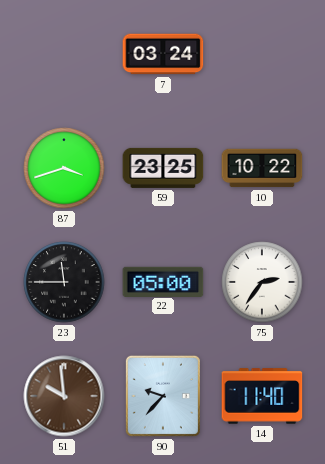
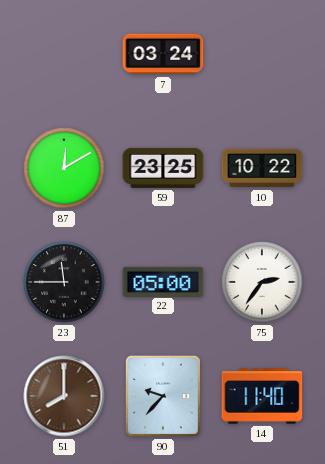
87: 3:42 -> 12:10 (64, 168)
51: 9:59 -> 8:00 (64, 396)
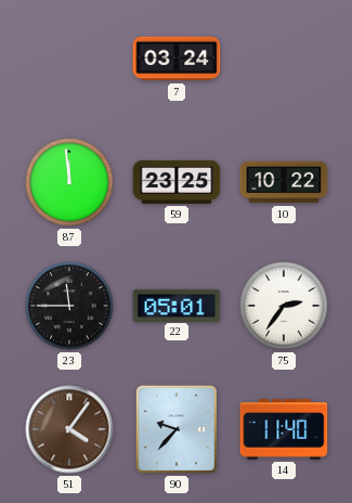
87: 12:10 -> 11:59 (69, 182)
22: 05:00 -> 05:01 (177, 305)
51: 8:00 -> 4:06 (69, 429)
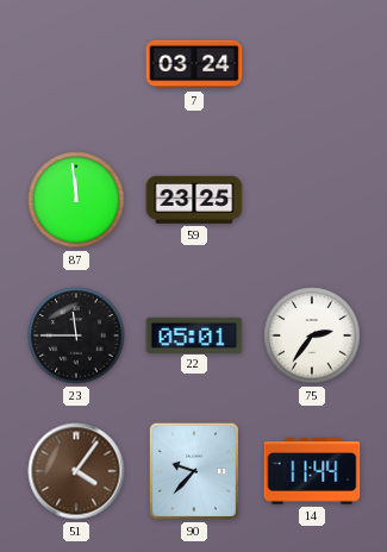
10: 10:22 -> none (284, 182)
14: 11:40 -> 11:44 (312, 471)
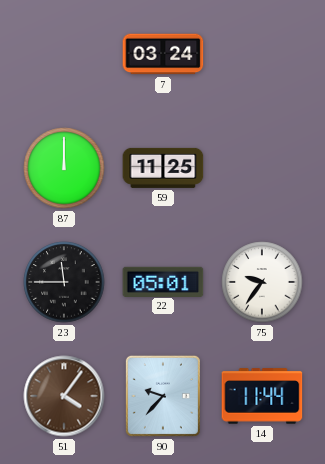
87: 11:59 -> 12:00 (64, 168)
59: 23:25 -> 11:25 (163, 168)
75: 2:36 -> 9:36 (262, 282)
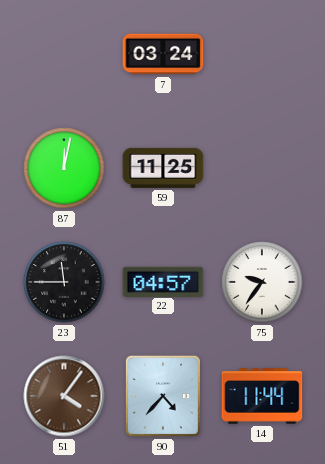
87: 12:00 -> 12:02 (64, 168)
22: 05:01 -> 04:57 (163, 281)
90: 9:37 -> 4:37 (163, 396)
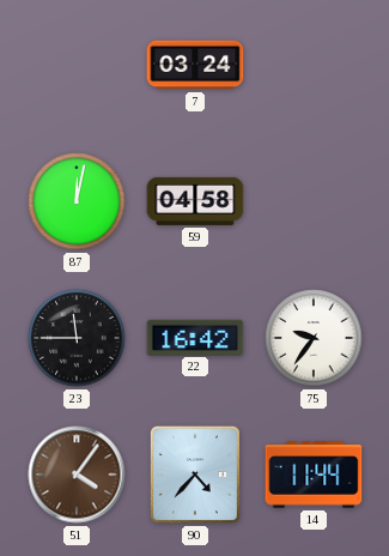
59: 11:25 -> 04:58 (195, 201)
22: 04:57 -> 16:42 (195, 337)
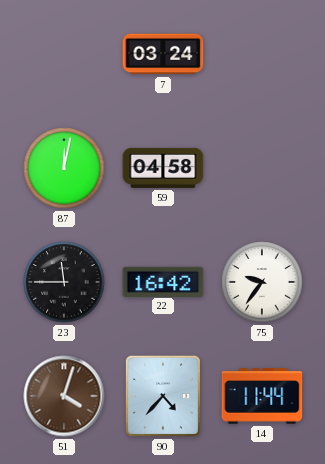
51: 4:06 -> 4:03 (64, 396)
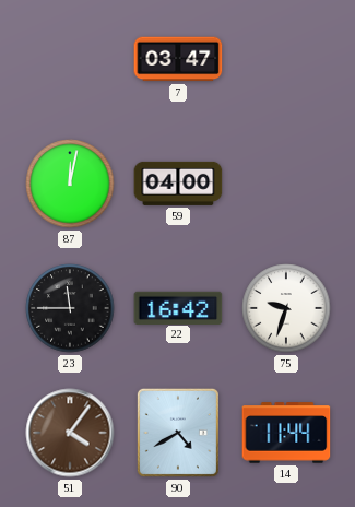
7: 03:24 -> 03:47 (178, 59)
59: 04:58 -> 04:00 (178, 184)
75: 9:36 -> 9:33 (286, 308)
51: 4:03 -> 4:06 (70, 433)
90: 4:37 -> 4:40 (178, 433)
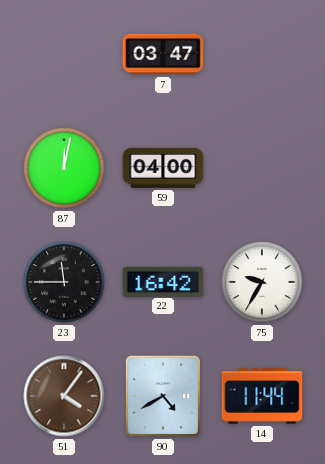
75: 9:33 -> 9:35 (262, 282)
